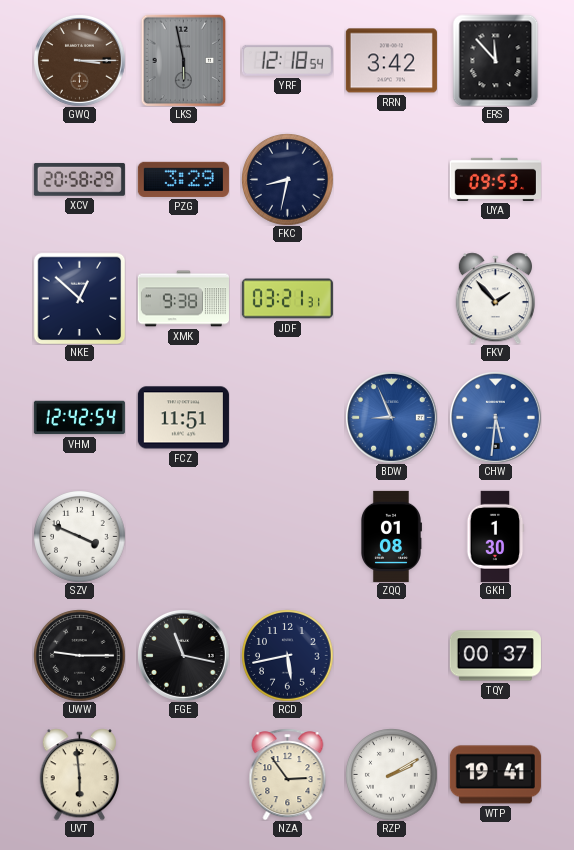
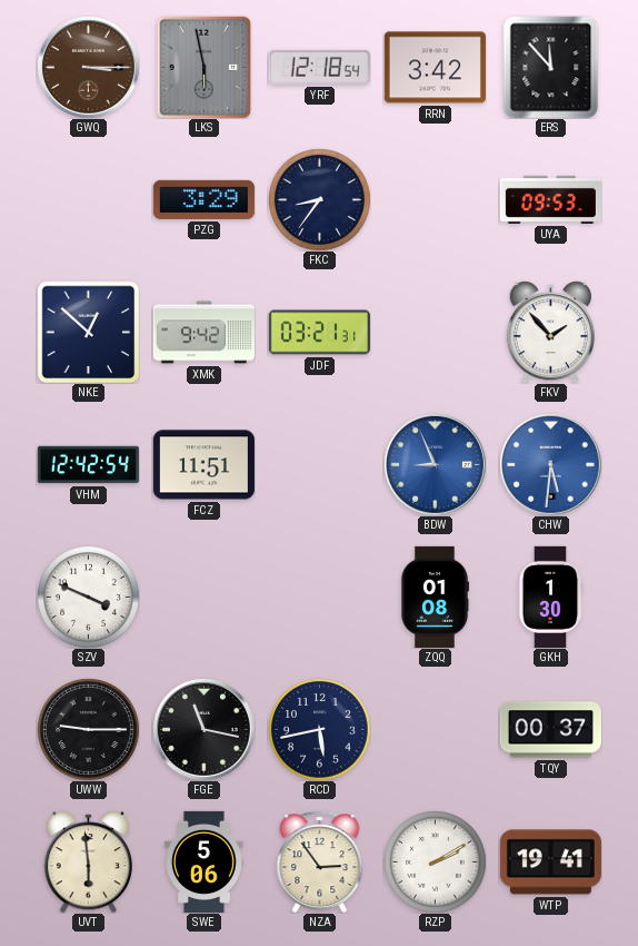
XCV: 20:58 -> none (79, 180)
FKC: 8:32 -> 8:36 (319, 199)
XMK: 9:38 -> 9:42 (203, 333)
SWE: none -> 5:06 (205, 861)
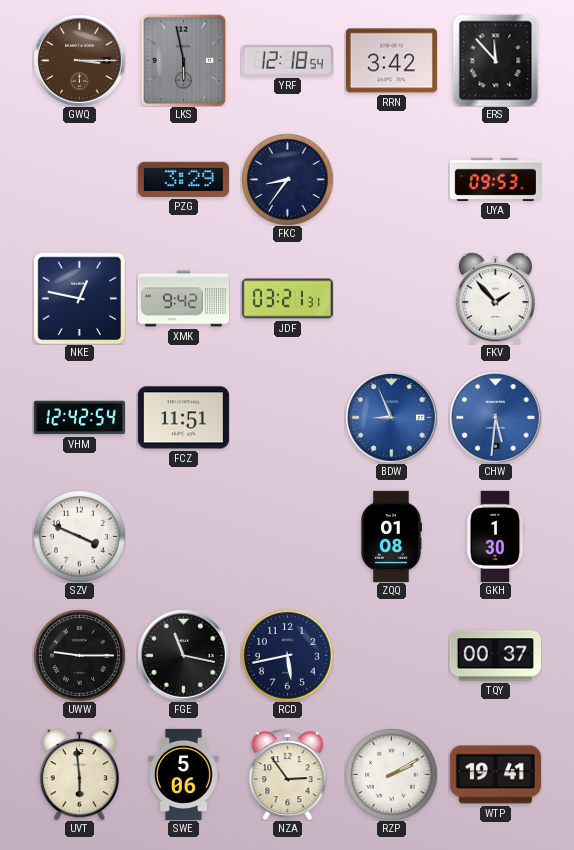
NKE: 12:52 -> 12:47 (79, 298)
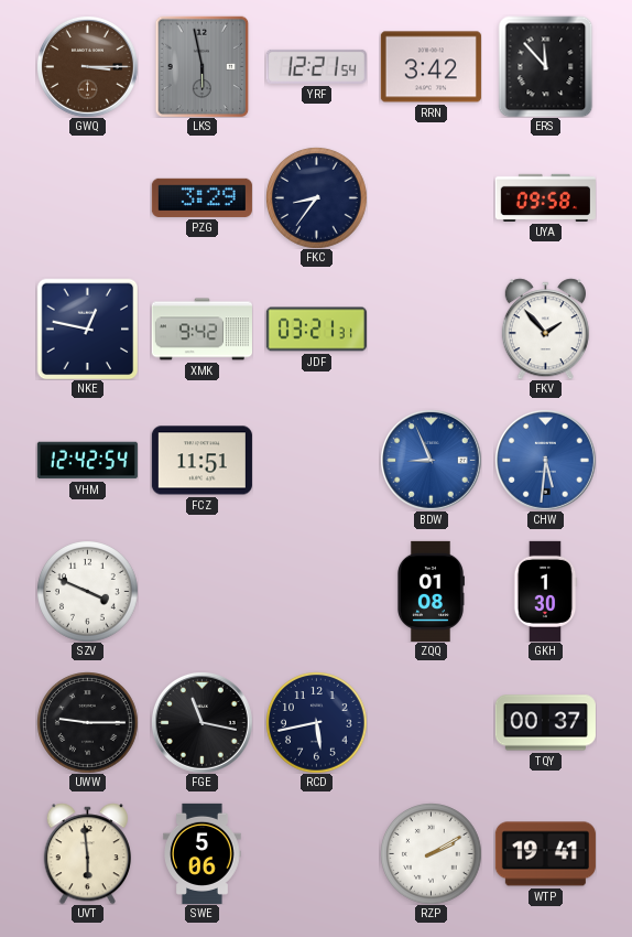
YRF: 12:18 -> 12:21 (316, 66)
UYA: 09:53 -> 09:58 (545, 197)
NZA: 2:54 -> none (288, 774)
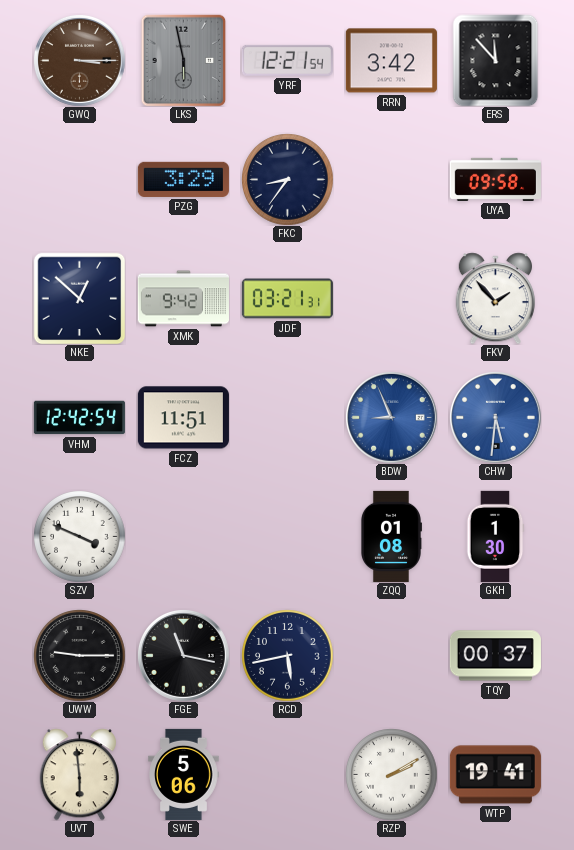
NKE: 12:47 -> 12:52 (79, 298)
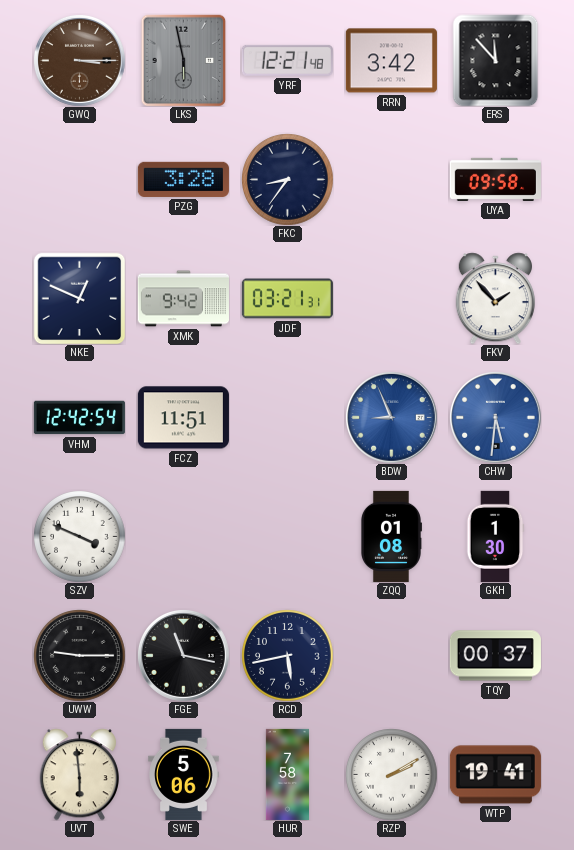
YRF: 12:21:54 -> 12:21:48 (287, 60)
PZG: 3:29 -> 3:28 (183, 179)
NKE: 12:52 -> 12:49 (79, 298)
HUR: none -> 7:58 (287, 774)
